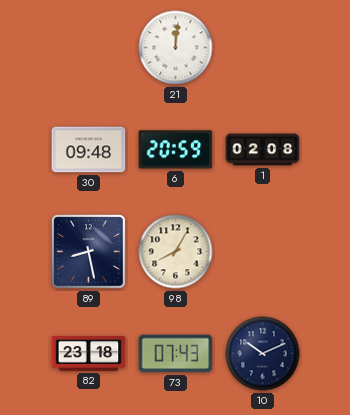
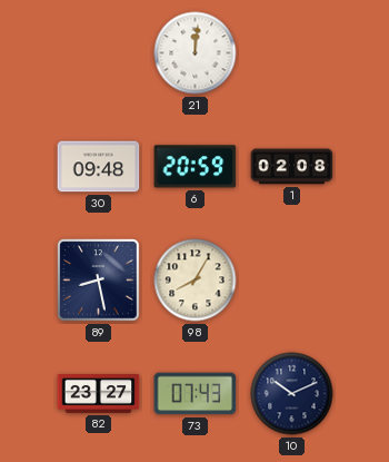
82: 23:18 -> 23:27 (99, 394)
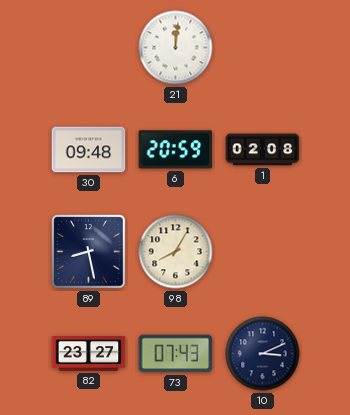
10: 10:11 -> 3:11 (263, 354)
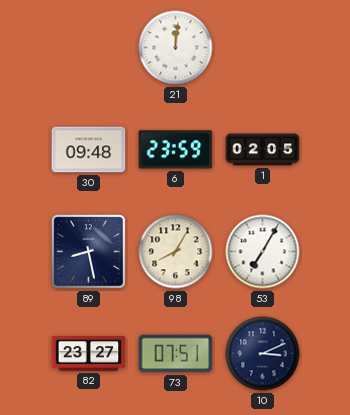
6: 20:59 -> 23:59 (176, 150)
1: 02:08 -> 02:05 (263, 150)
53: none -> 7:05 (263, 252)
73: 07:43 -> 07:51 (176, 354)
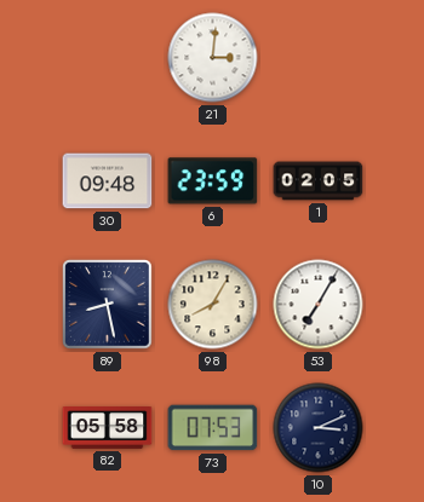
21: 12:01 -> 3:01 (213, 58)
82: 23:27 -> 05:58 (108, 428)
73: 07:51 -> 07:53 (213, 428)
